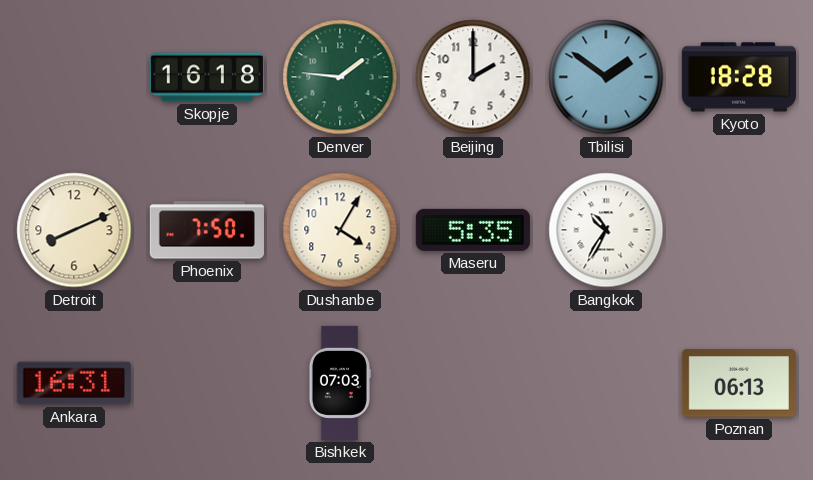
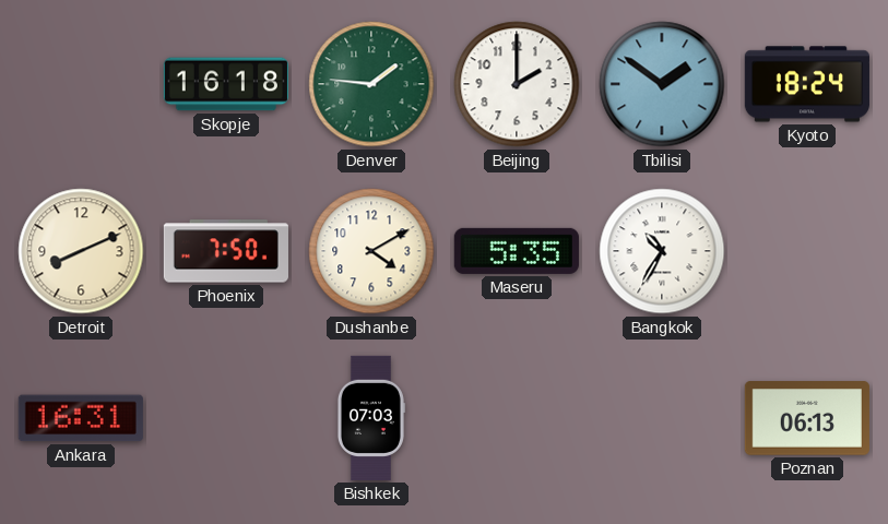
Kyoto: 18:28 -> 18:24 (807, 84)
Dushanbe: 4:05 -> 4:10 (371, 251)
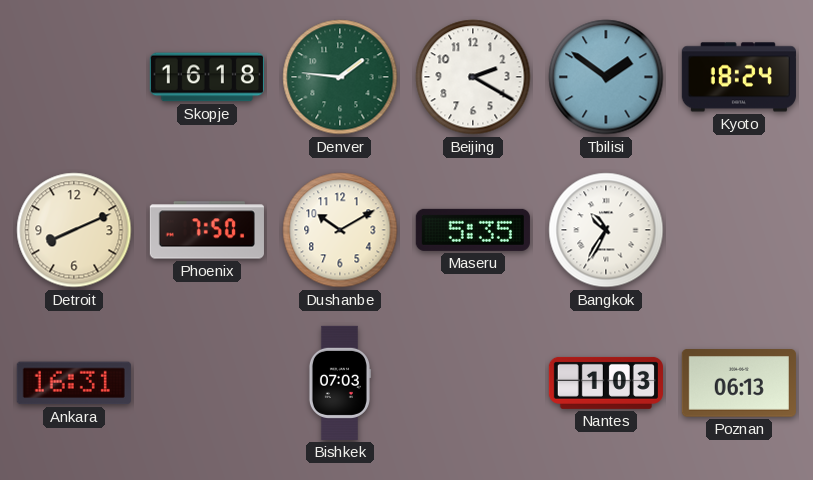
Beijing: 2:00 -> 2:20 (473, 77)
Dushanbe: 4:10 -> 10:10 (340, 230)
Nantes: none -> 1:03 (606, 383)
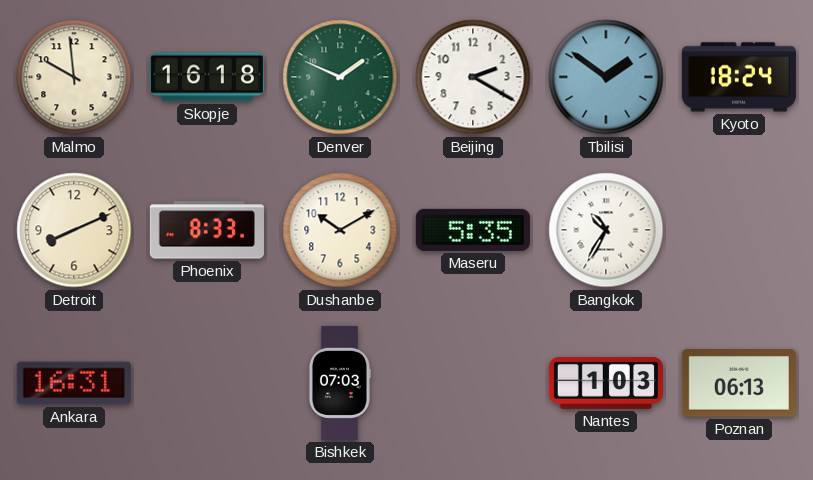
Malmo: none -> 9:59 (74, 77)
Denver: 1:46 -> 1:49 (340, 77)
Phoenix: 7:50 -> 8:33 (207, 230)
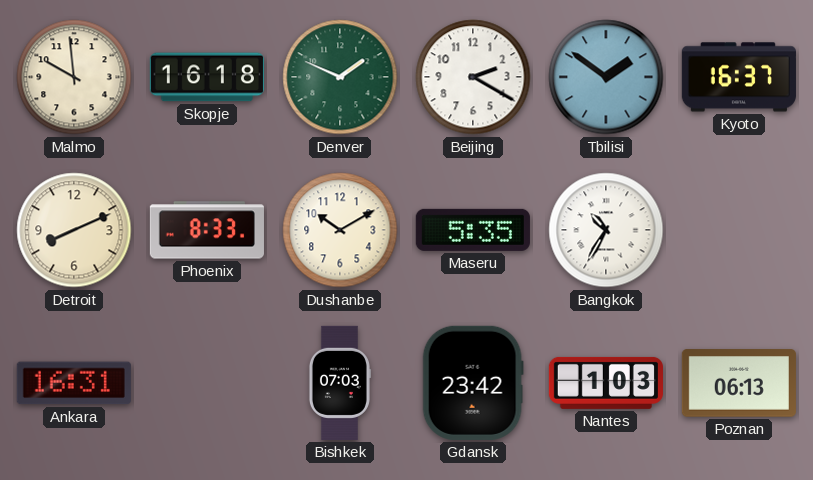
Kyoto: 18:24 -> 16:37 (739, 77)
Gdansk: none -> 23:42 (473, 383)
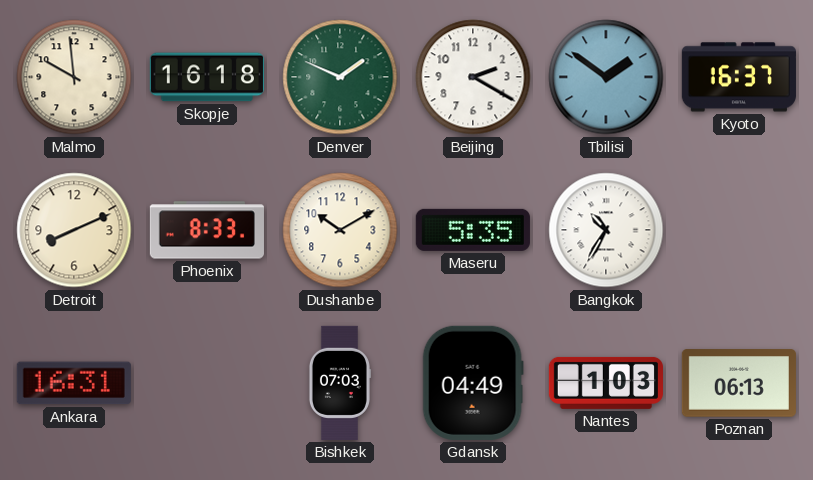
Gdansk: 23:42 -> 04:49 (473, 383)
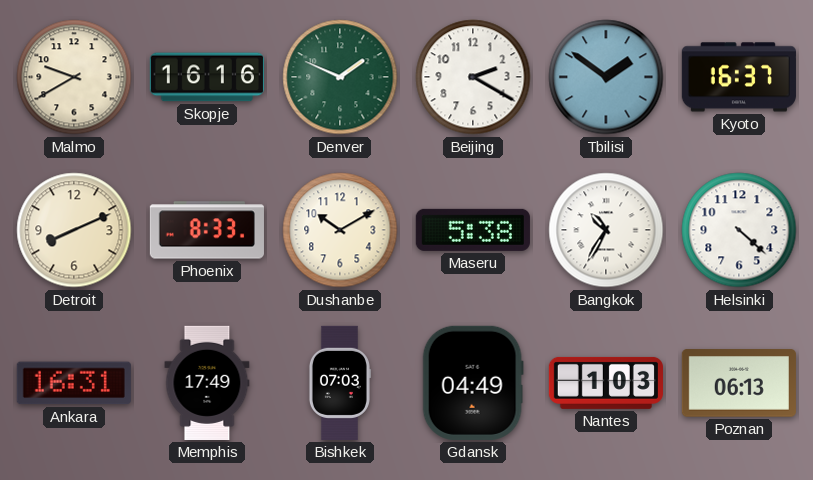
Malmo: 9:59 -> 9:40 (74, 77)
Skopje: 16:18 -> 16:16 (207, 77)
Maseru: 5:35 -> 5:38 (473, 230)
Helsinki: none -> 4:22 (739, 230)
Memphis: none -> 17:49 (207, 383)
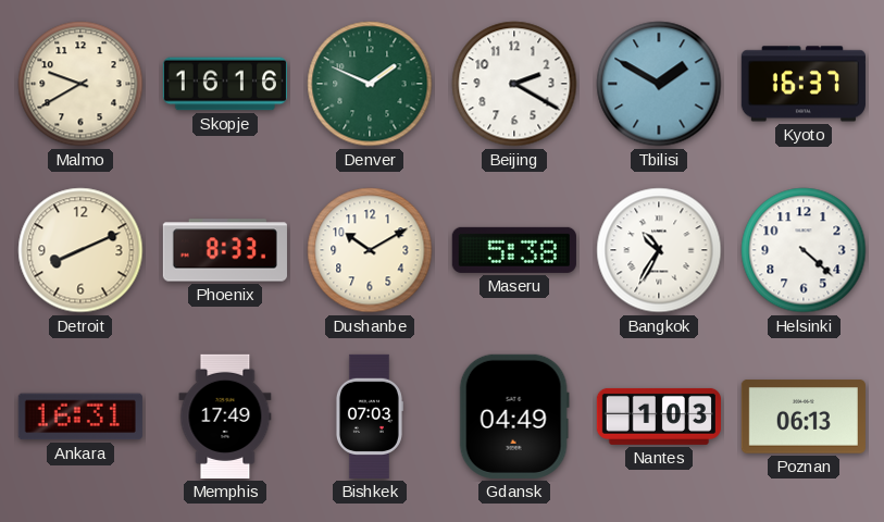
Tbilisi: 1:51 -> 1:50 (659, 84)
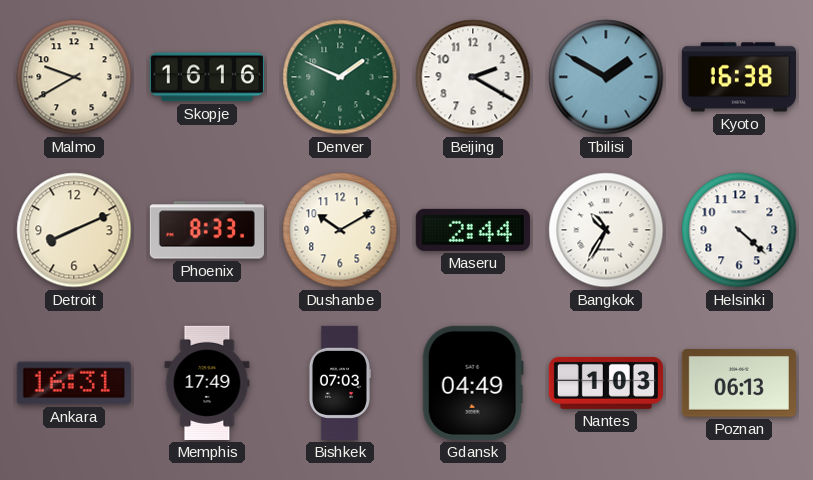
Kyoto: 16:37 -> 16:38 (739, 77)
Maseru: 5:38 -> 2:44 (473, 230)
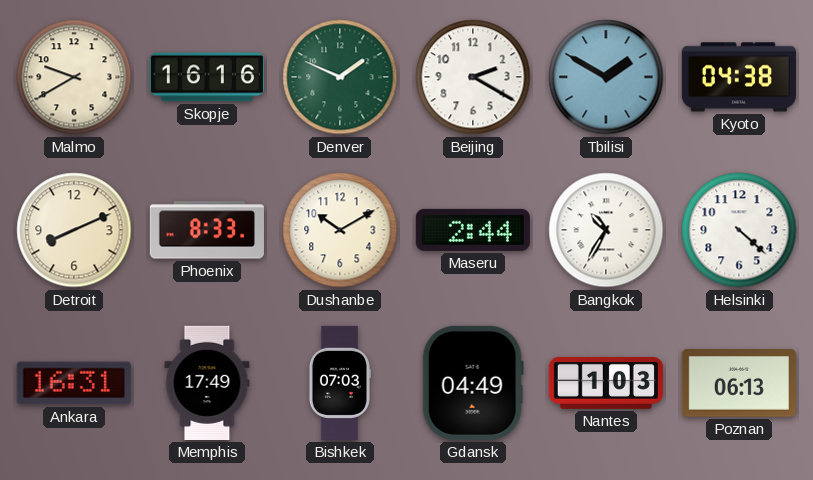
Kyoto: 16:38 -> 04:38 (739, 77)
